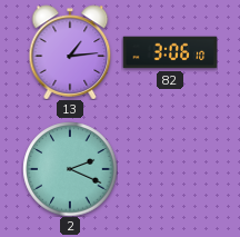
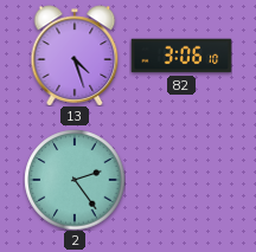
13: 1:14 -> 4:27 (75, 56)
2: 2:19 -> 2:24 (75, 180)
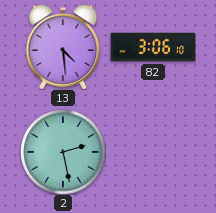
13: 4:27 -> 4:29 (63, 47)
2: 2:24 -> 2:28 (63, 152)
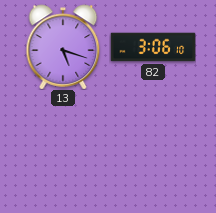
13: 4:29 -> 5:18 (63, 47)
2: 2:28 -> none (63, 152)
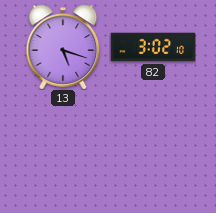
82: 3:06 -> 3:02 (153, 47)
